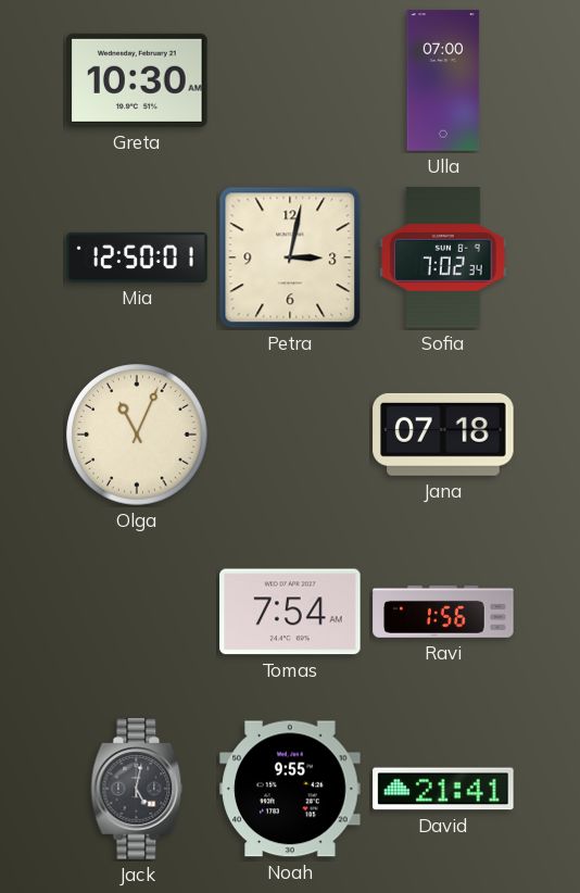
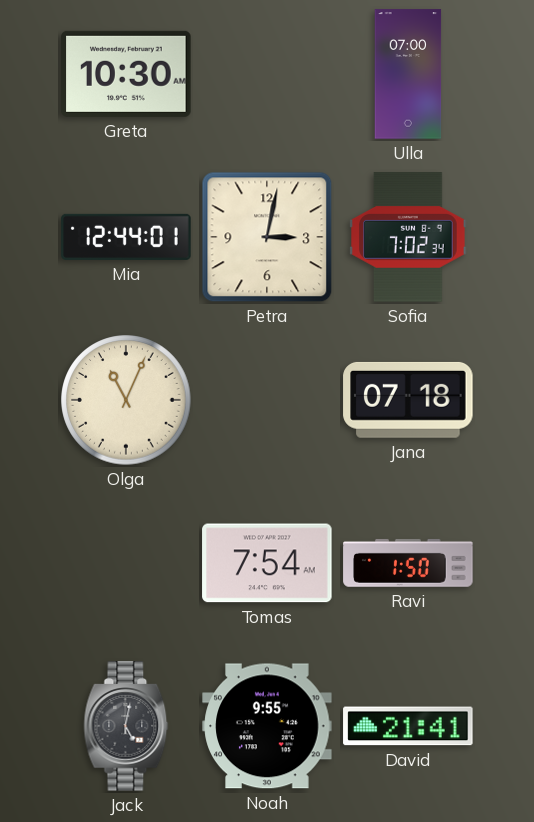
Mia: 12:50 -> 12:44 (126, 237)
Ravi: 1:56 -> 1:50 (408, 563)
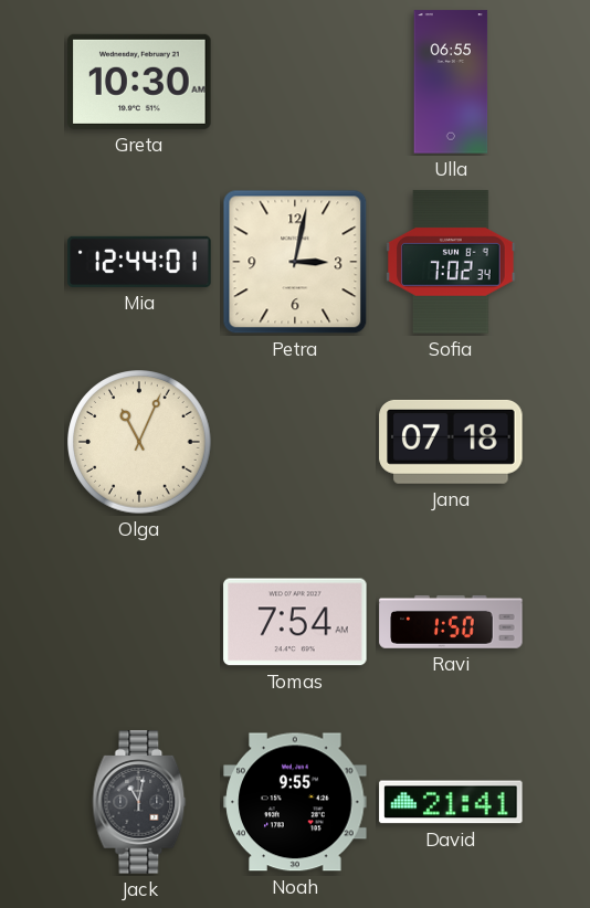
Ulla: 07:00 -> 06:55 (451, 82)
Jack: 5:02 -> 11:02 (139, 802)
